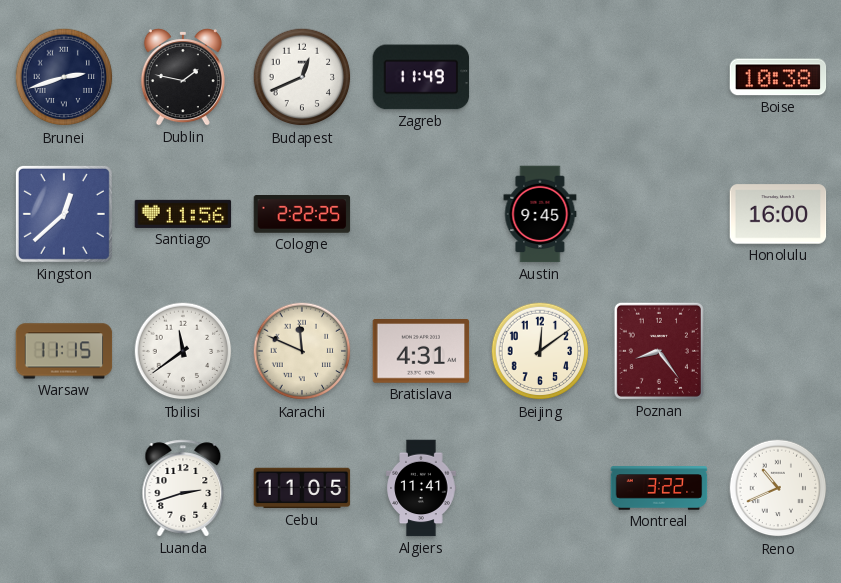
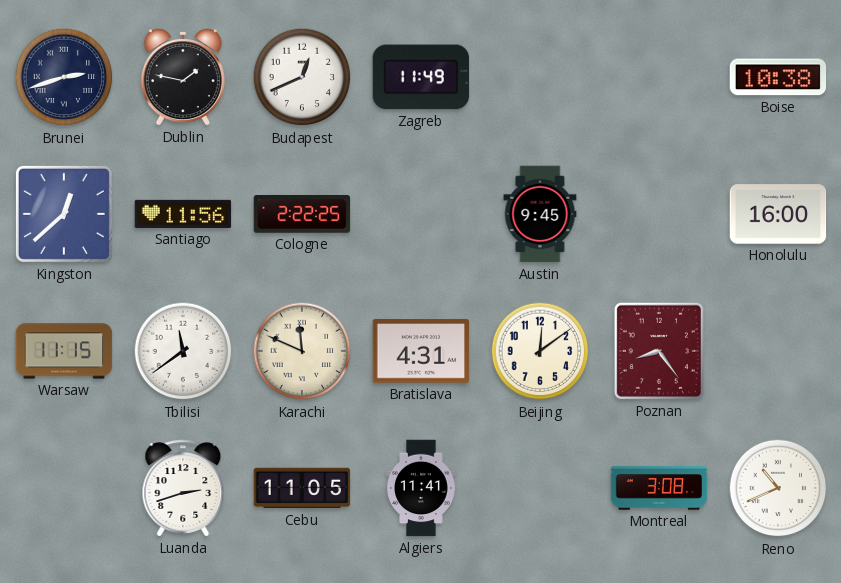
Montreal: 3:22 -> 3:08 (659, 488)
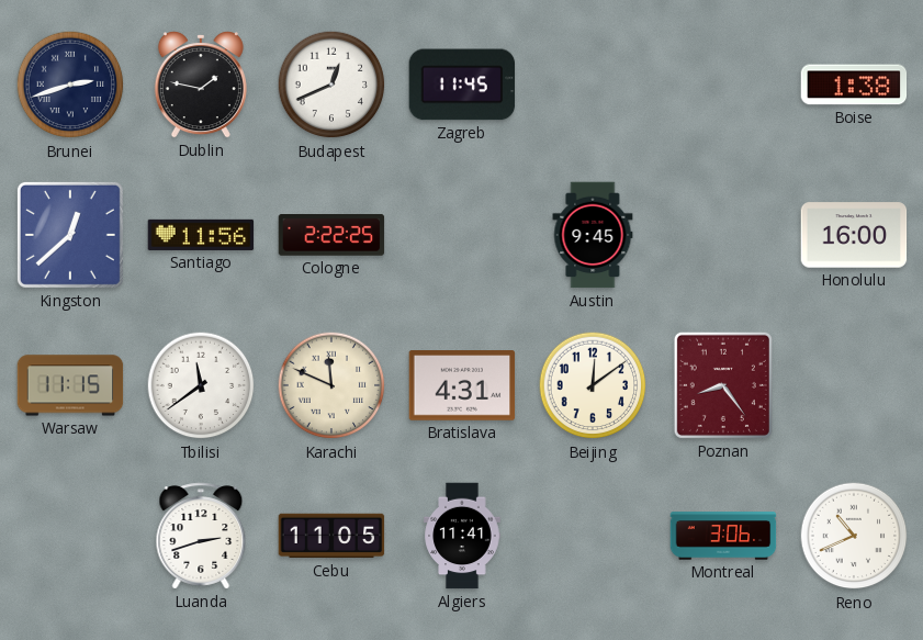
Zagreb: 11:49 -> 11:45 (462, 85)
Boise: 10:38 -> 1:38 (854, 85)
Montreal: 3:08 -> 3:06 (723, 536)
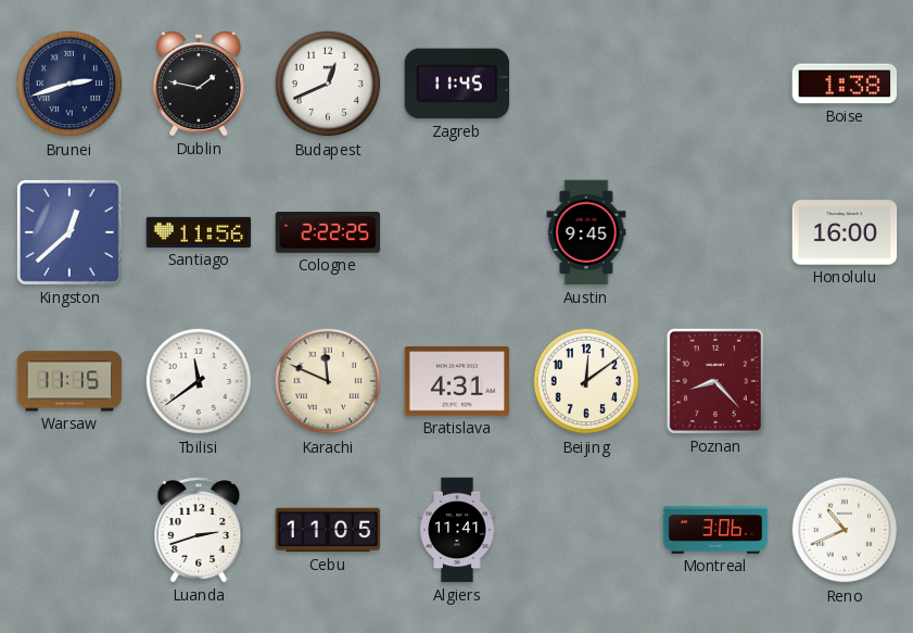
Poznan: 8:24 -> 8:23 (715, 381)
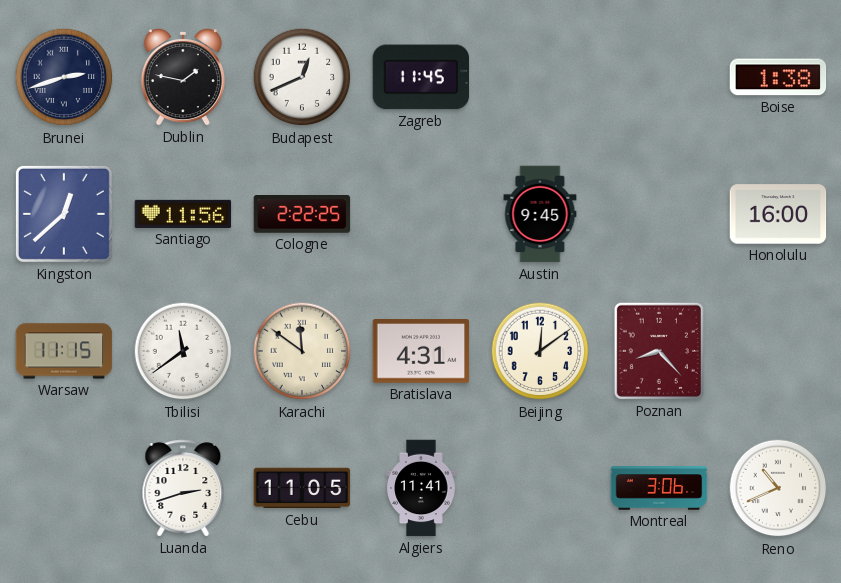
Karachi: 11:49 -> 11:51 (302, 351)
